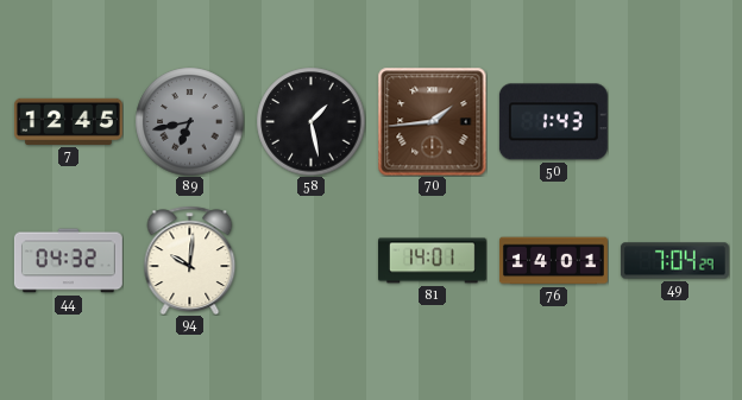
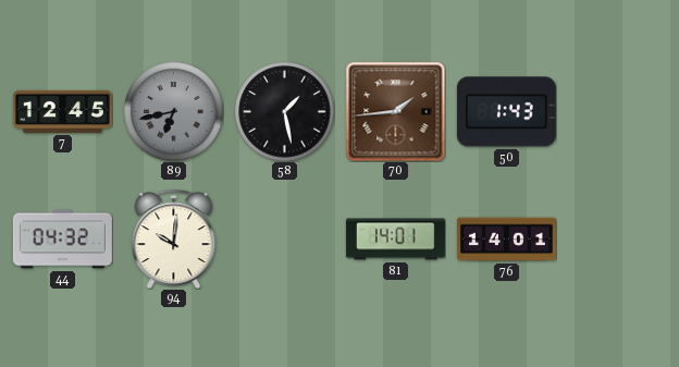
49: 7:04 -> none (674, 261)
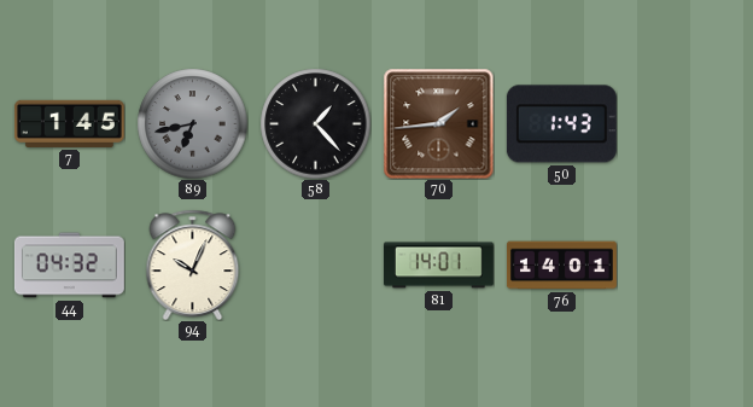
7: 12:45 -> 1:45 (69, 123)
58: 1:28 -> 1:23 (315, 123)
94: 10:01 -> 10:04 (193, 264)
